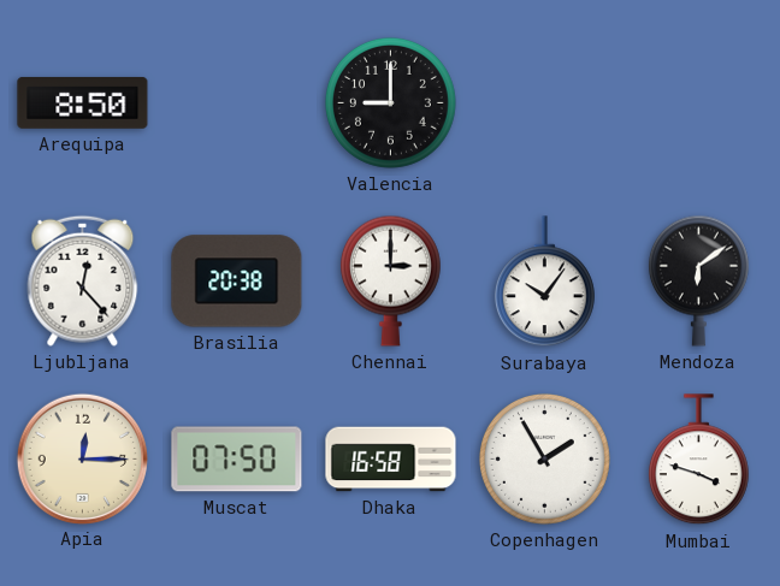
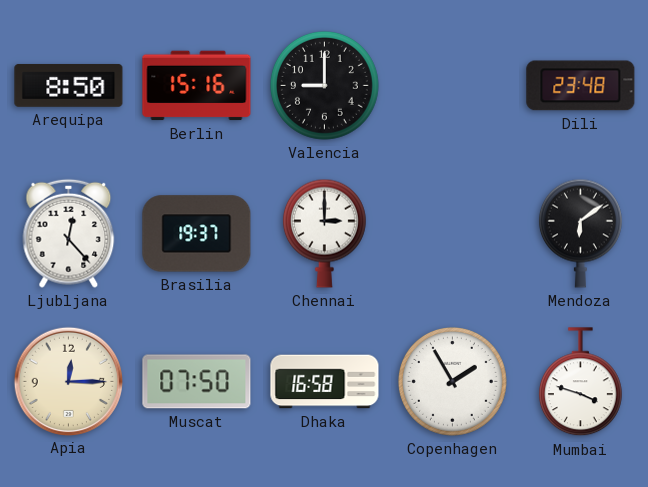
Berlin: none -> 15:16 (197, 86)
Dili: none -> 23:48 (581, 86)
Brasilia: 20:38 -> 19:37 (197, 234)
Surabaya: 10:06 -> none (544, 282)
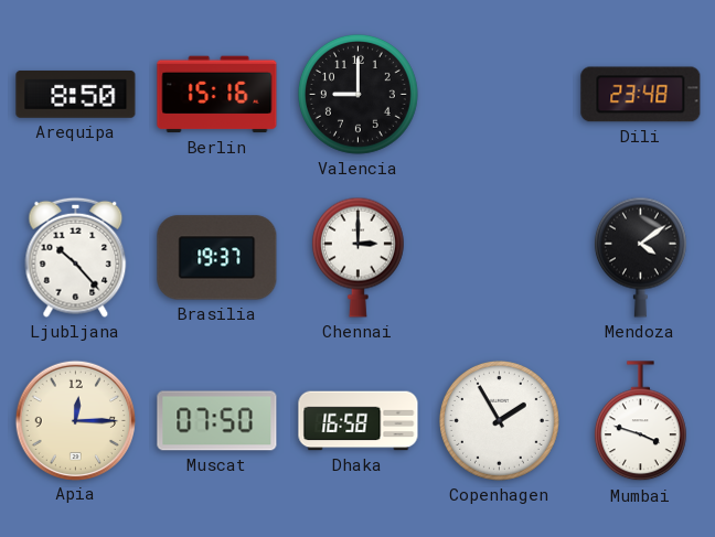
Ljubljana: 12:23 -> 10:23 (76, 257)
Mendoza: 6:09 -> 4:09 (640, 257)
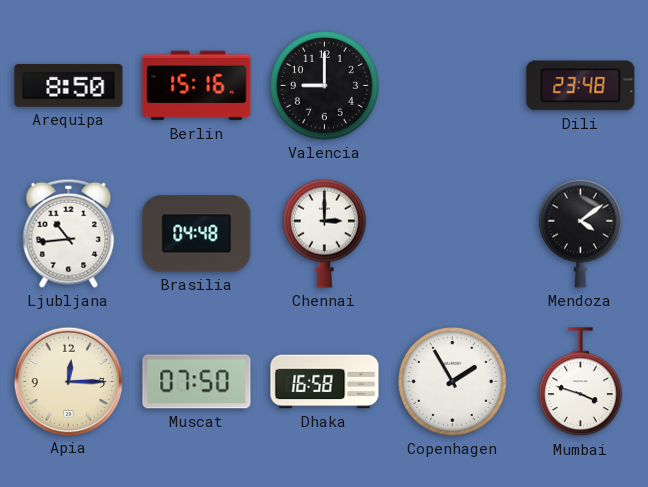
Ljubljana: 10:23 -> 10:44 (69, 233)
Brasilia: 19:37 -> 04:48 (197, 234)
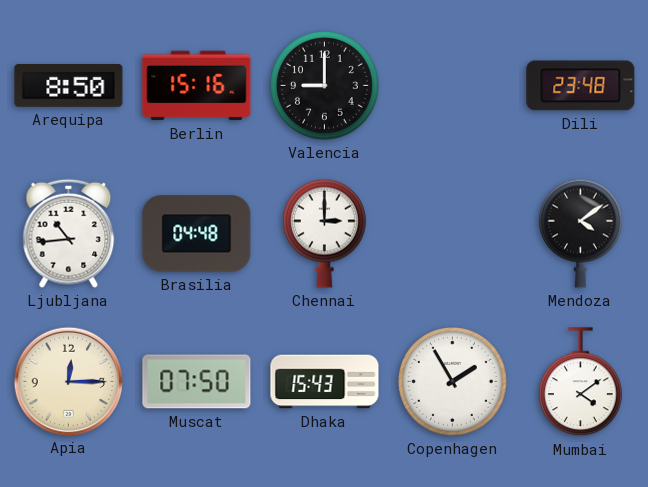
Dhaka: 16:58 -> 15:43 (325, 382)
Mumbai: 3:48 -> 4:09 (580, 382)
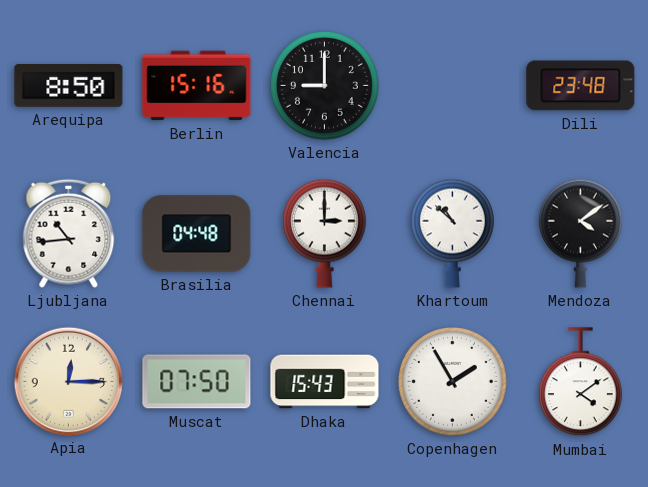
Khartoum: none -> 10:52 (452, 233)
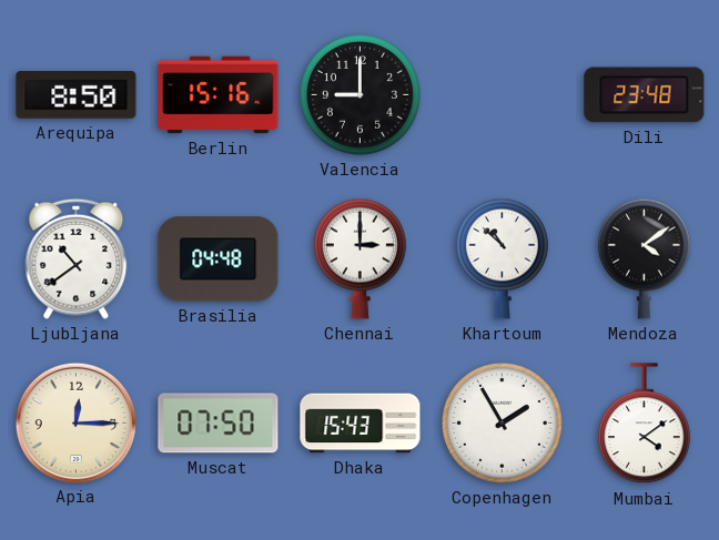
Ljubljana: 10:44 -> 10:39 (77, 258)
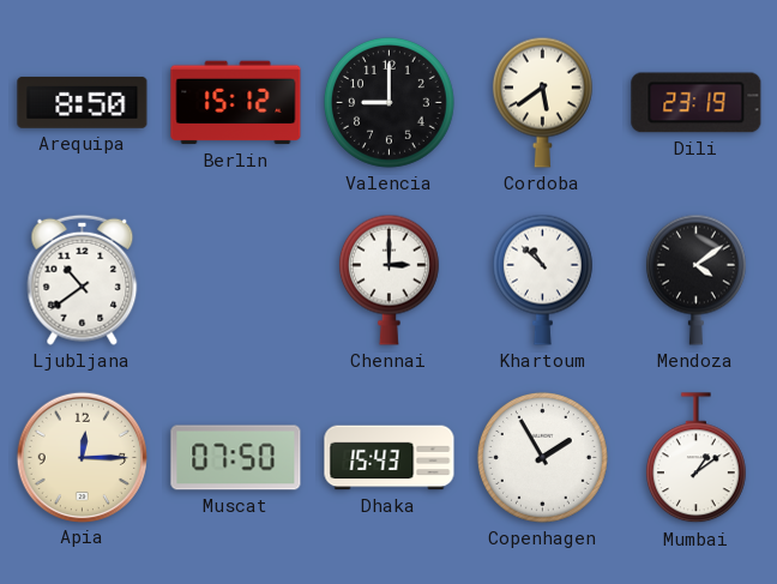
Berlin: 15:16 -> 15:12 (236, 103)
Cordoba: none -> 5:39 (542, 102)
Dili: 23:48 -> 23:19 (697, 103)
Brasilia: 04:48 -> none (219, 259)
Mumbai: 4:09 -> 1:09 (695, 458)
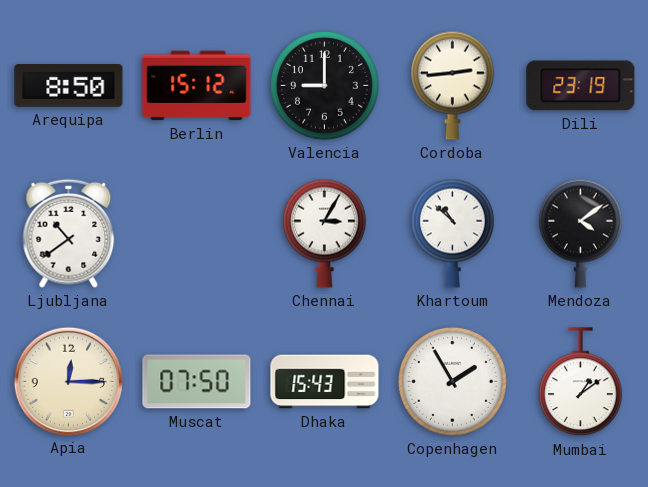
Cordoba: 5:39 -> 2:44 (452, 85)
Chennai: 3:00 -> 3:05 (324, 233)
